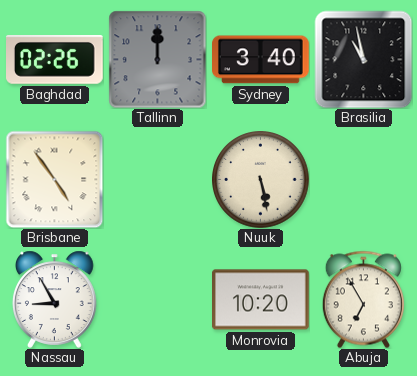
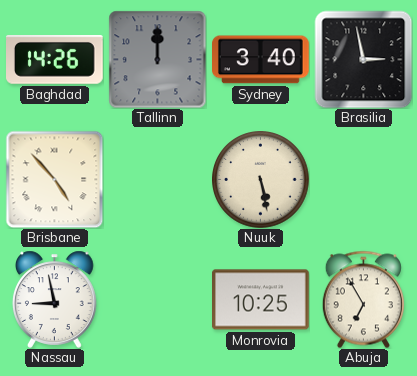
Baghdad: 02:26 -> 14:26 (55, 60)
Brasilia: 10:58 -> 2:58 (363, 59)
Brisbane: 4:54 -> 4:53 (54, 179)
Nassau: 8:55 -> 8:58 (55, 299)
Monrovia: 10:20 -> 10:25 (261, 300)
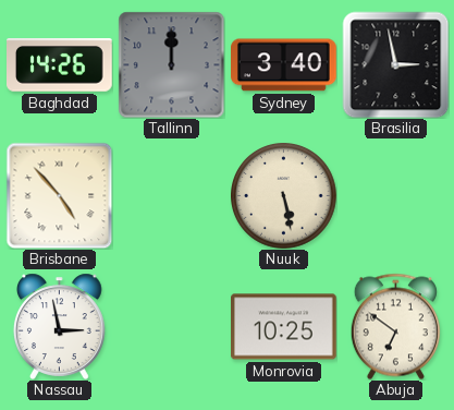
Nassau: 8:58 -> 2:58 (60, 326)
Abuja: 6:55 -> 6:51 (395, 326)
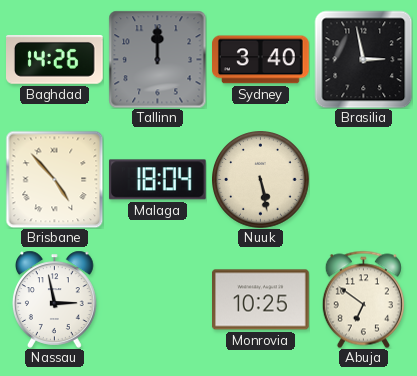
Malaga: none -> 18:04 (158, 180)
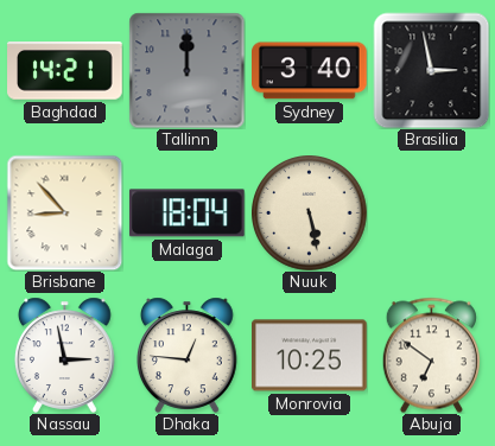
Baghdad: 14:26 -> 14:21 (65, 71)
Brisbane: 4:53 -> 8:53 (64, 212)
Dhaka: none -> 12:46 (188, 355)
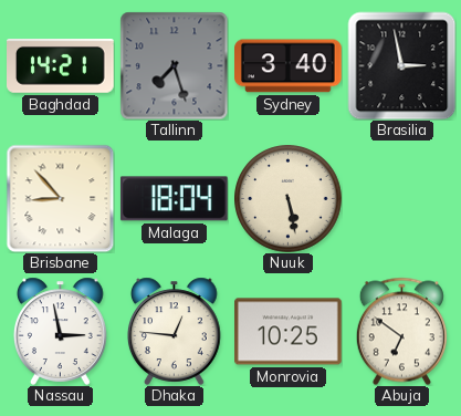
Tallinn: 12:00 -> 7:27 (174, 65)
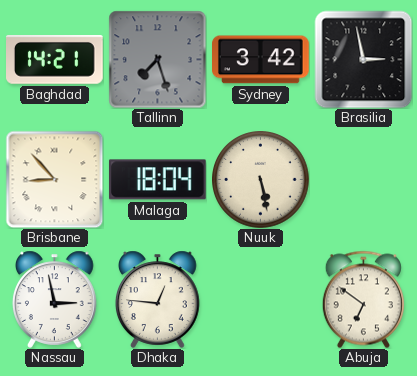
Sydney: 3:40 -> 3:42 (261, 60)
Monrovia: 10:25 -> none (289, 332)
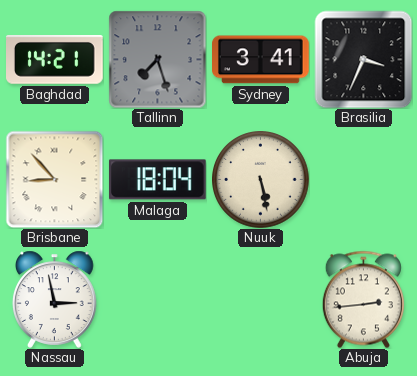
Sydney: 3:42 -> 3:41 (261, 60)
Brasilia: 2:58 -> 3:34 (363, 59)
Dhaka: 12:46 -> none (158, 299)
Abuja: 6:51 -> 2:44 (363, 299)
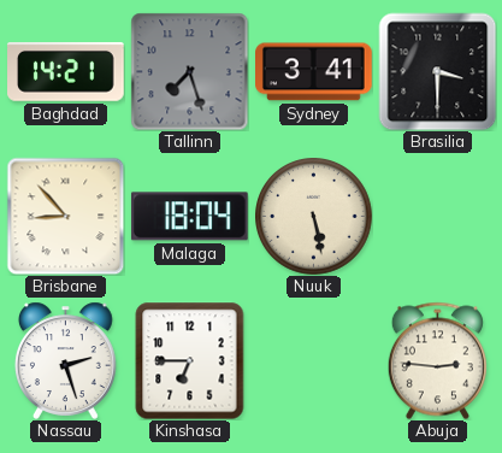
Brasilia: 3:34 -> 3:30 (437, 71)
Nassau: 2:58 -> 2:27 (66, 360)
Kinshasa: none -> 6:45 (190, 360)
Abuja: 2:44 -> 2:46 (437, 360)
